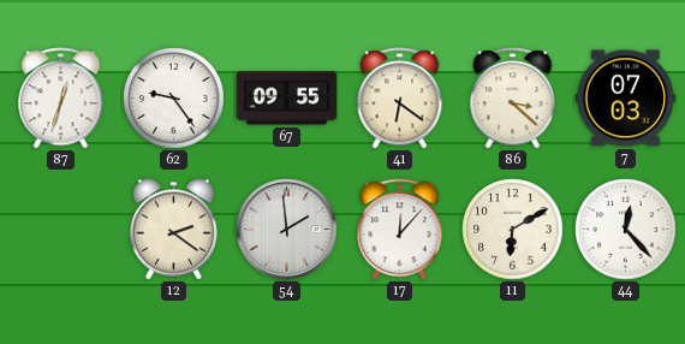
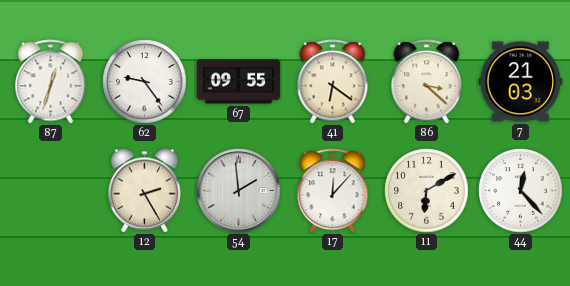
7: 07:03 -> 21:03 (521, 82)
12: 2:21 -> 2:25 (144, 191)
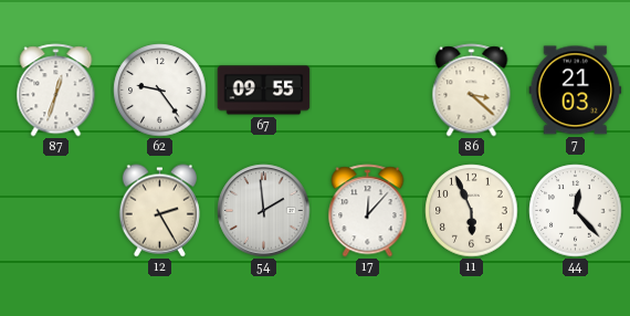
41: 6:21 -> none (333, 82)
11: 6:10 -> 5:56 (472, 211)
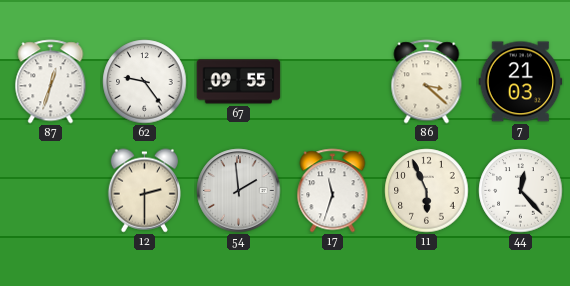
12: 2:25 -> 2:30 (144, 191)
17: 12:07 -> 11:33 (333, 191)
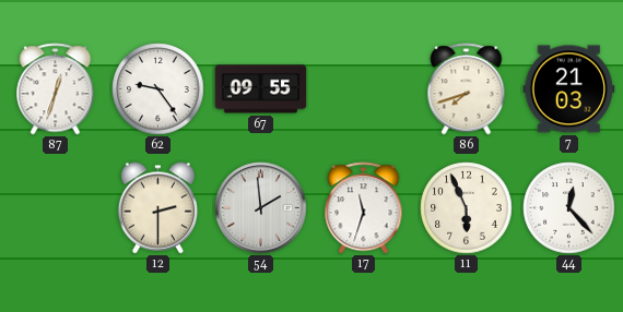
86: 3:22 -> 7:42 (467, 89)
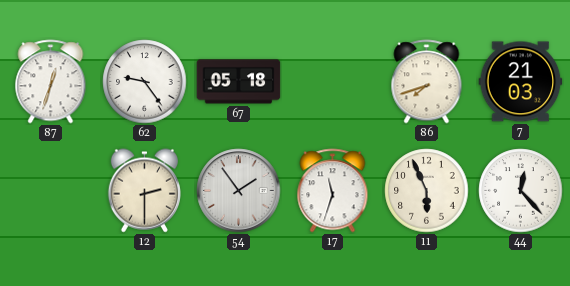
67: 09:55 -> 05:18 (239, 82)
54: 1:59 -> 1:54 (239, 191)
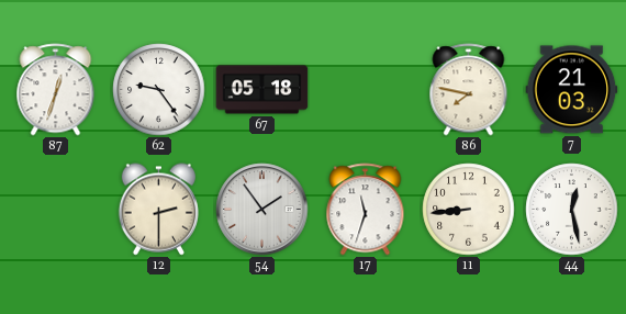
86: 7:42 -> 7:47 (469, 90)
11: 5:56 -> 8:44 (469, 210)
44: 12:23 -> 12:28 (572, 210)
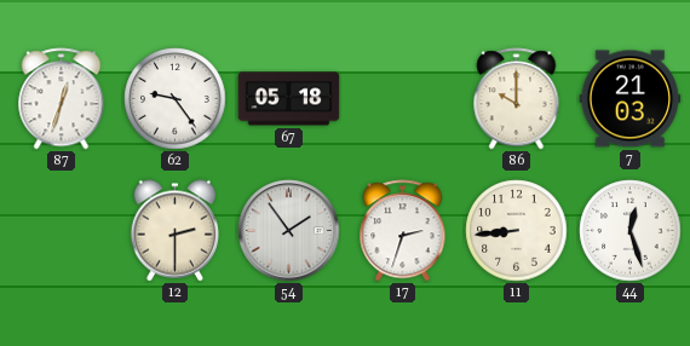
86: 7:47 -> 10:00 (517, 99)
17: 11:33 -> 2:33 (403, 231)
44: 12:28 -> 12:27 (631, 231)
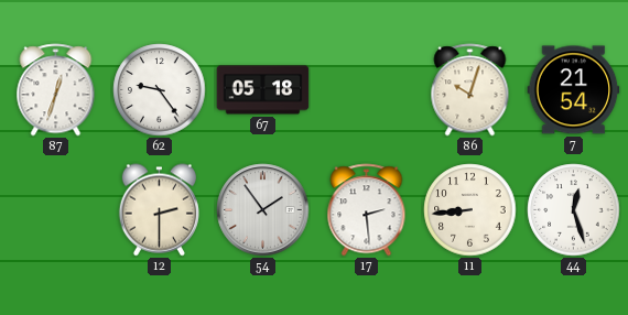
86: 10:00 -> 10:03 (470, 90)
7: 21:03 -> 21:54 (574, 90)
17: 2:33 -> 2:29 (367, 210)
